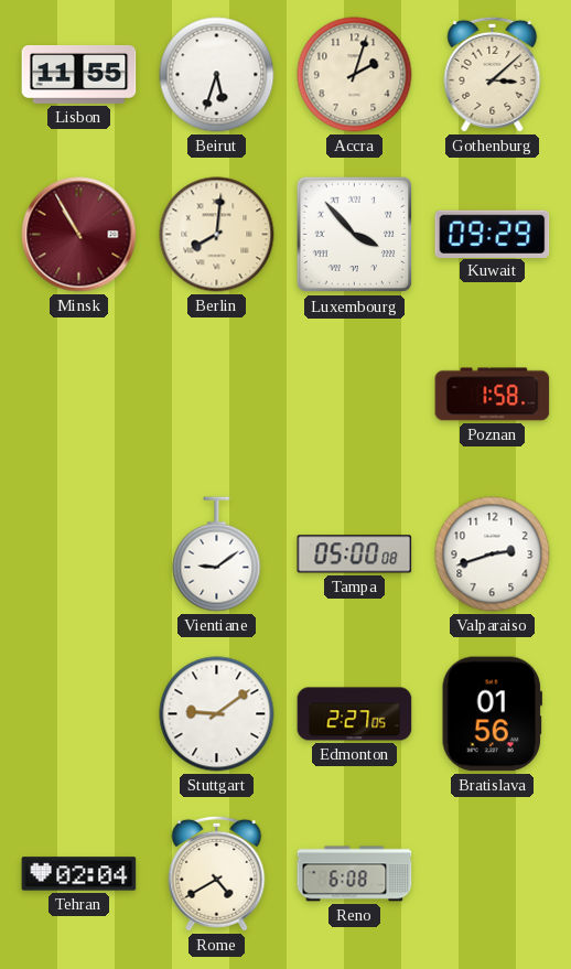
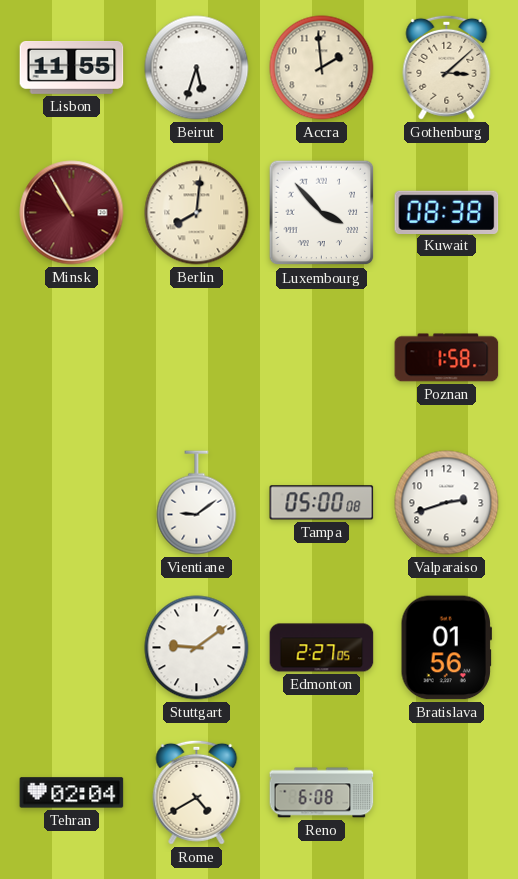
Accra: 2:03 -> 1:59 (322, 68)
Kuwait: 09:29 -> 08:38 (447, 212)
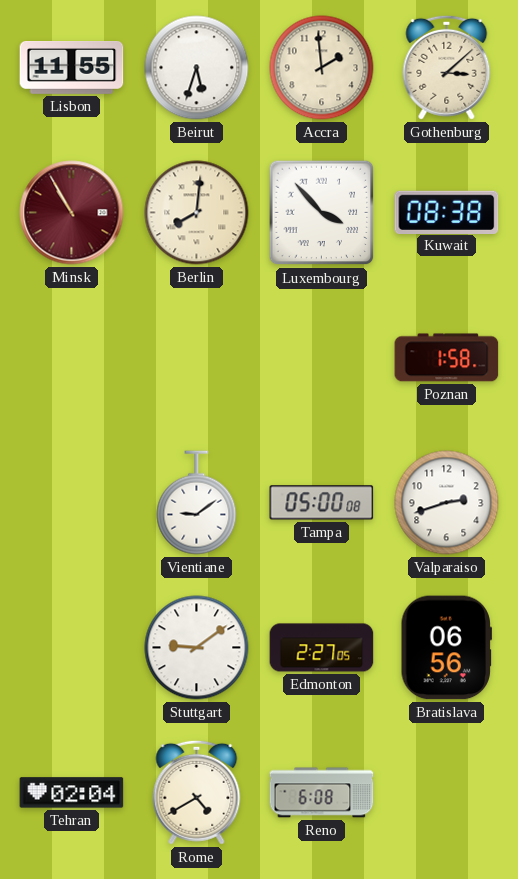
Bratislava: 01:56 -> 06:56 (446, 648)
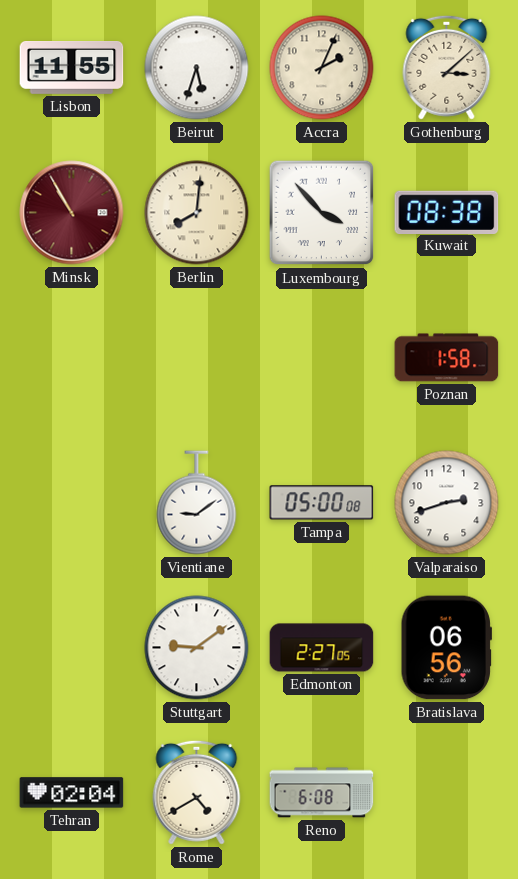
Accra: 1:59 -> 2:04 (322, 68)
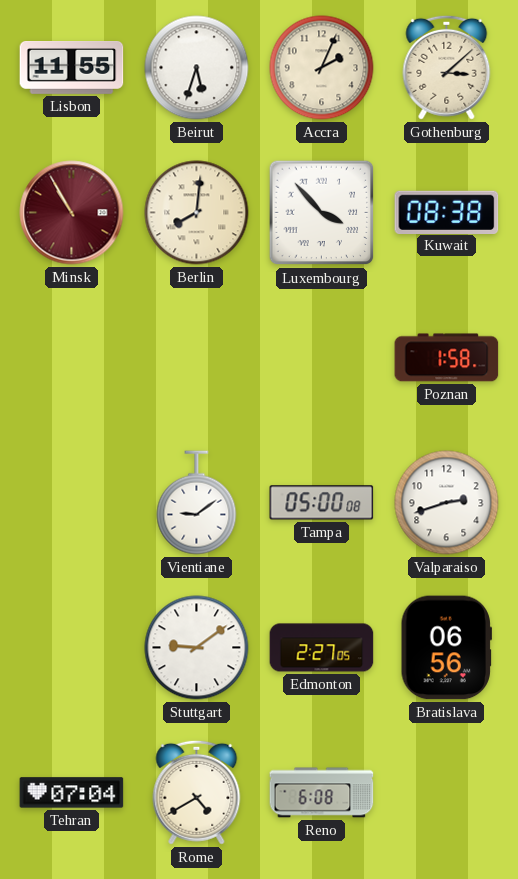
Tehran: 02:04 -> 07:04 (72, 793)
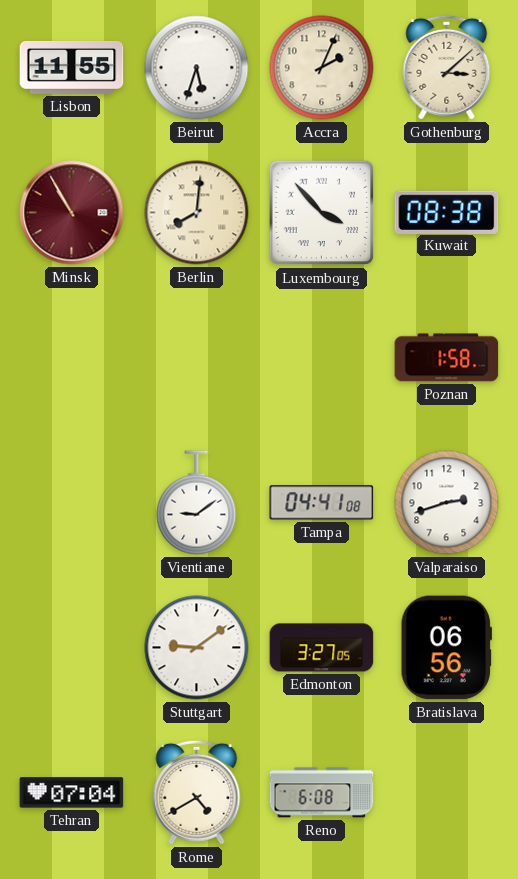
Tampa: 05:00 -> 04:41 (322, 503)
Edmonton: 2:27 -> 3:27 (322, 648)
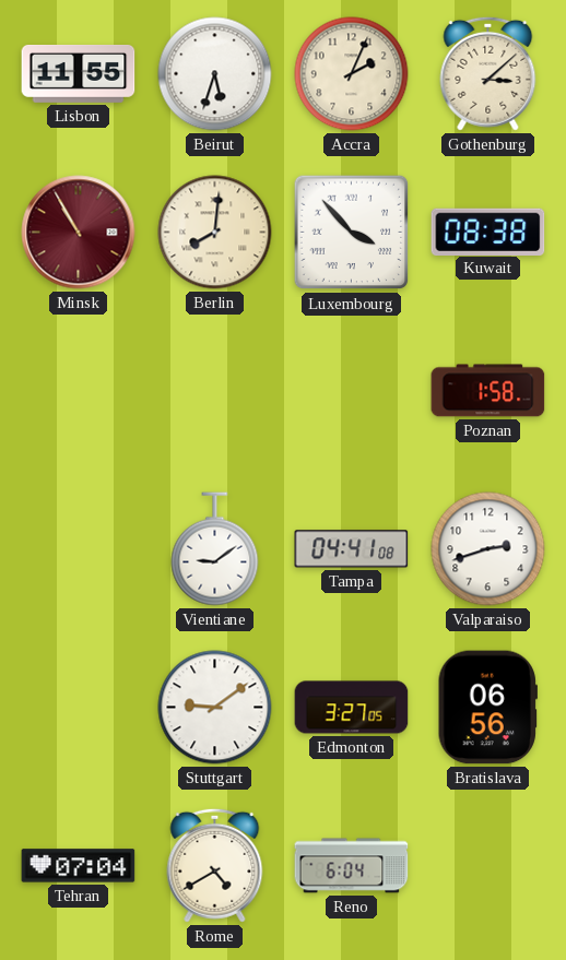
Reno: 6:08 -> 6:04 (352, 866)
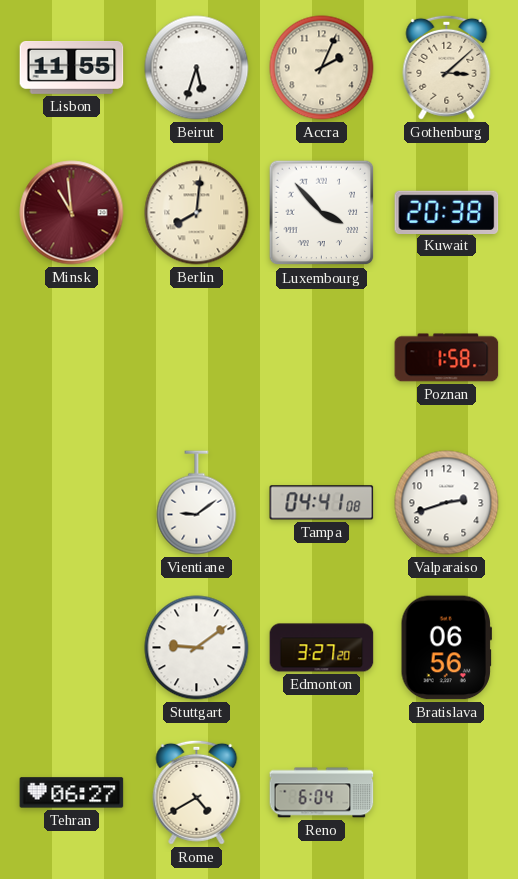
Minsk: 10:55 -> 10:59 (72, 213)
Kuwait: 08:38 -> 20:38 (447, 212)
Edmonton: 3:27:05 -> 3:27:20 (322, 648)
Tehran: 07:04 -> 06:27 (72, 793)
